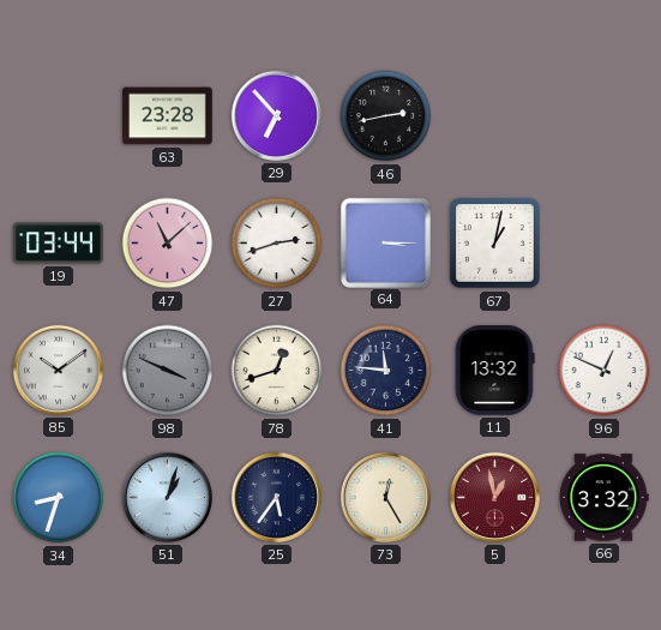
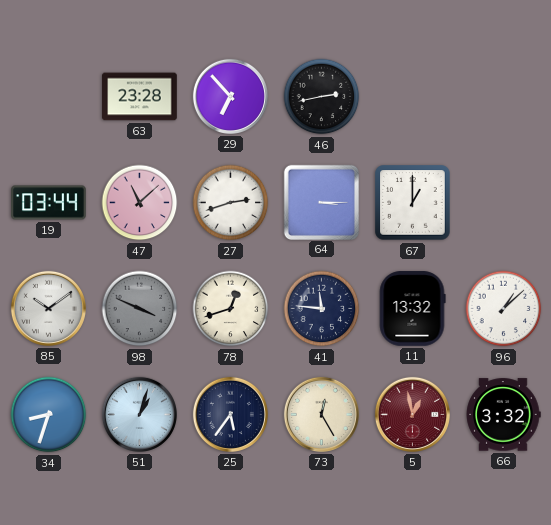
67: 1:02 -> 1:00 (413, 203)
96: 12:49 -> 1:08 (504, 309)
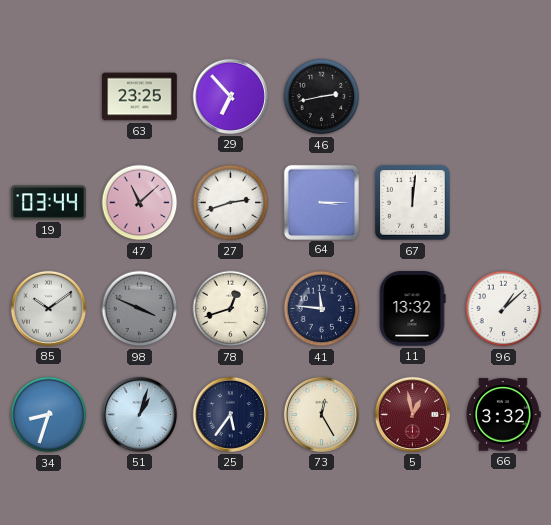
63: 23:28 -> 23:25 (140, 97)
67: 1:00 -> 12:01 (413, 203)
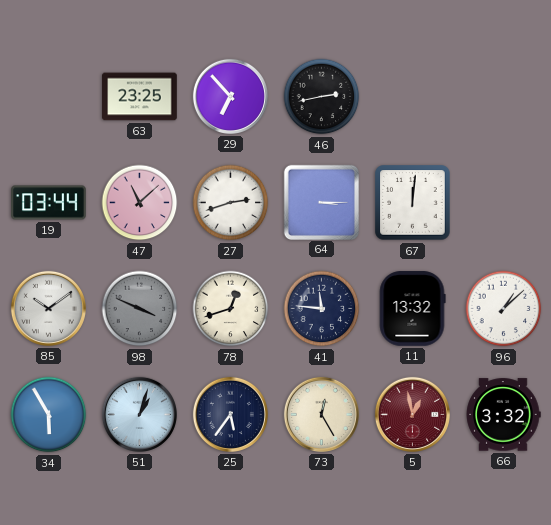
34: 8:33 -> 5:55 (49, 415)
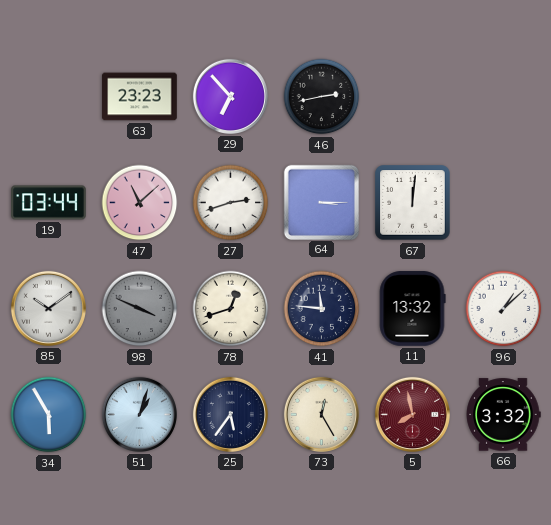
63: 23:25 -> 23:23 (140, 97)
5: 12:58 -> 7:58 (412, 414)
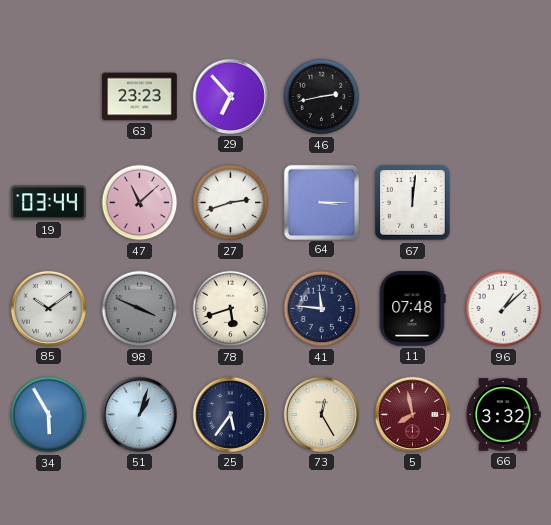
78: 12:42 -> 5:42 (231, 309)
11: 13:32 -> 07:48 (412, 309)
